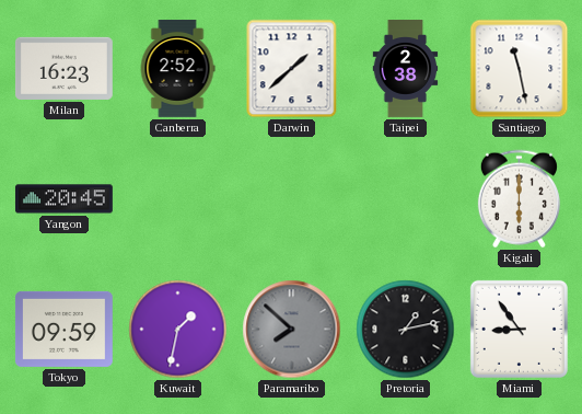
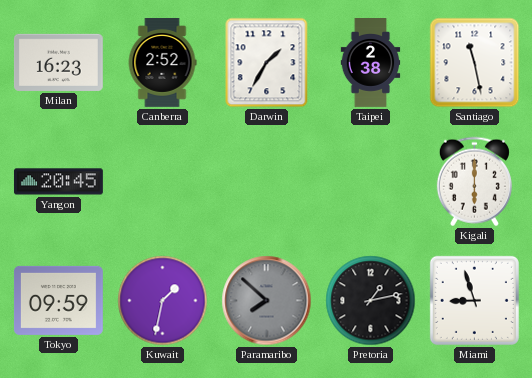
Darwin: 1:38 -> 1:35 (267, 63)
Miami: 8:54 -> 8:57 (474, 300)
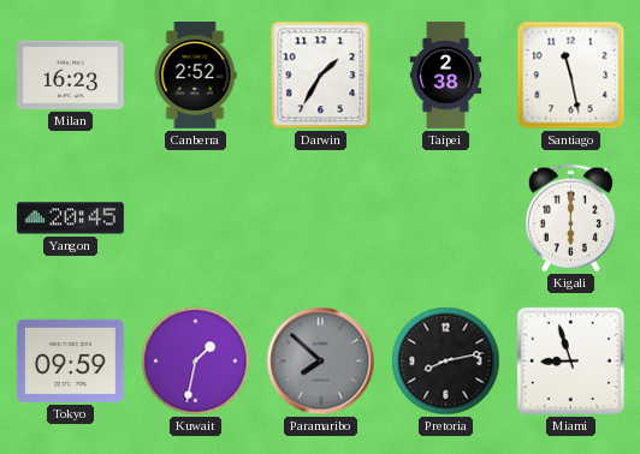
Pretoria: 1:13 -> 8:13 (446, 362)
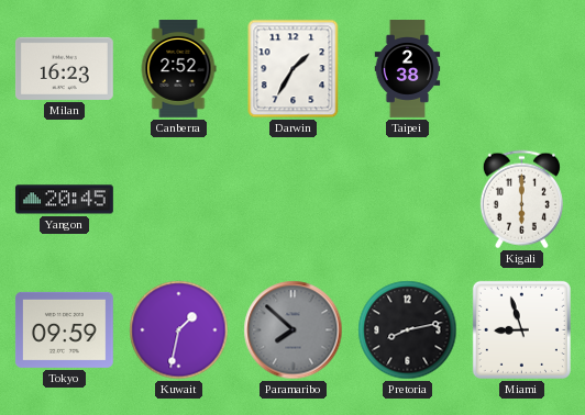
Santiago: 11:28 -> none (571, 76)
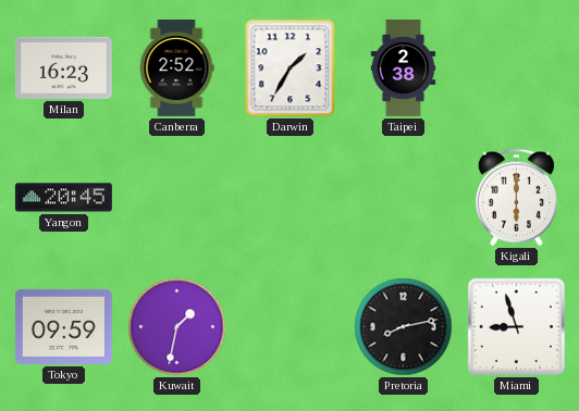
Paramaribo: 7:52 -> none (294, 330)
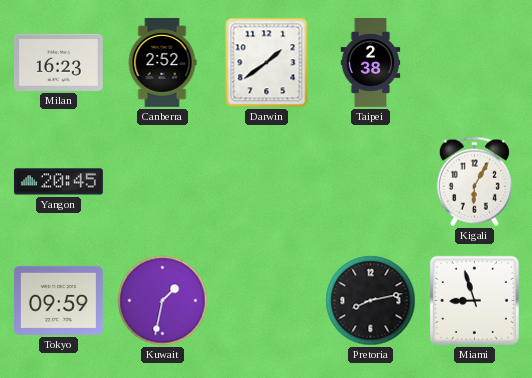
Darwin: 1:35 -> 1:39 (267, 63)
Kigali: 6:00 -> 6:05 (474, 182)
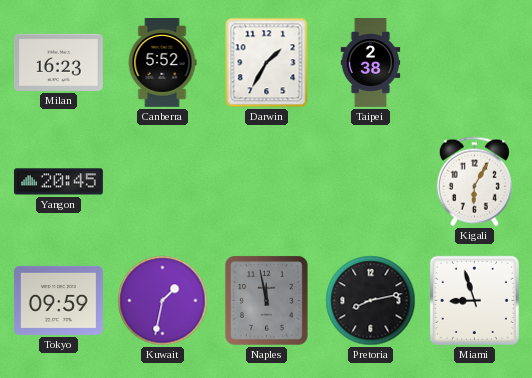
Canberra: 2:52 -> 5:52 (162, 63)
Darwin: 1:39 -> 1:35 (267, 63)
Naples: none -> 11:58 (266, 300)
